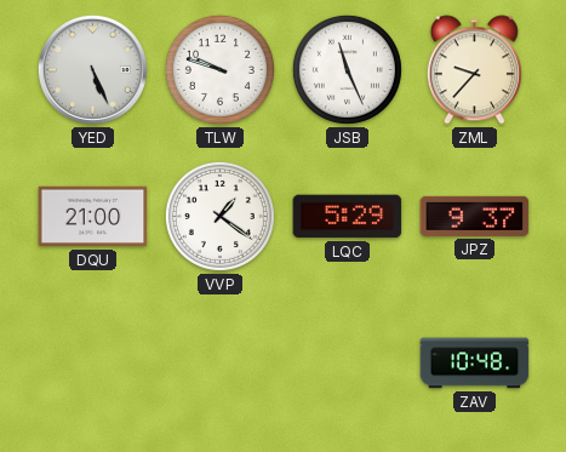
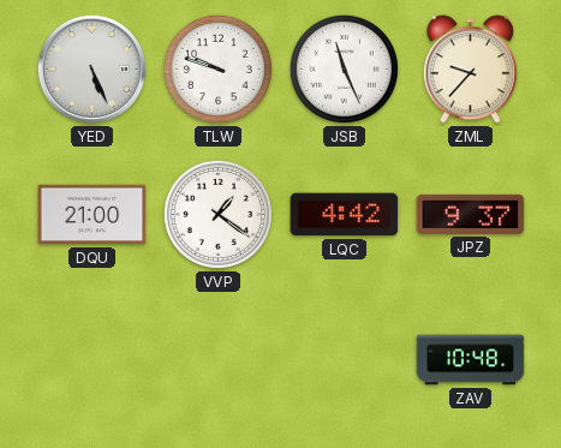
LQC: 5:29 -> 4:42 (345, 215)
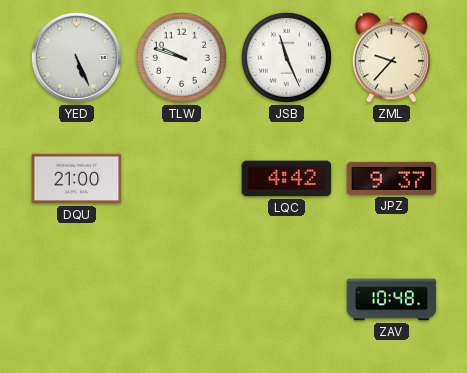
VVP: 1:21 -> none (217, 214)
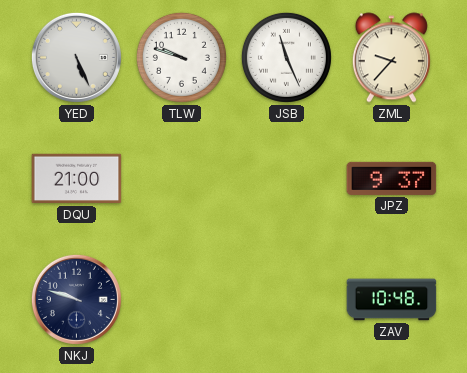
LQC: 4:42 -> none (287, 179)
NKJ: none -> 9:48 (76, 299)
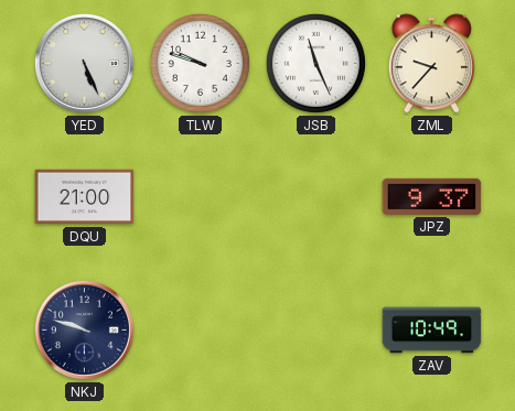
ZAV: 10:48 -> 10:49 (432, 331)
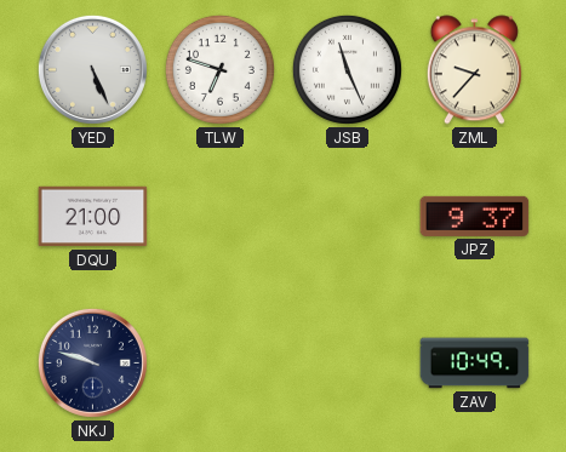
TLW: 9:48 -> 6:48 (219, 69)
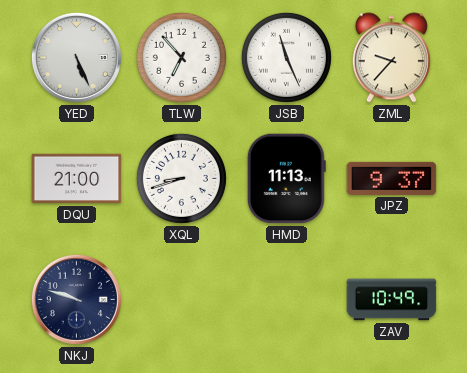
TLW: 6:48 -> 6:53 (181, 57)
XQL: none -> 8:42 (181, 178)
HMD: none -> 11:13 (286, 179)
